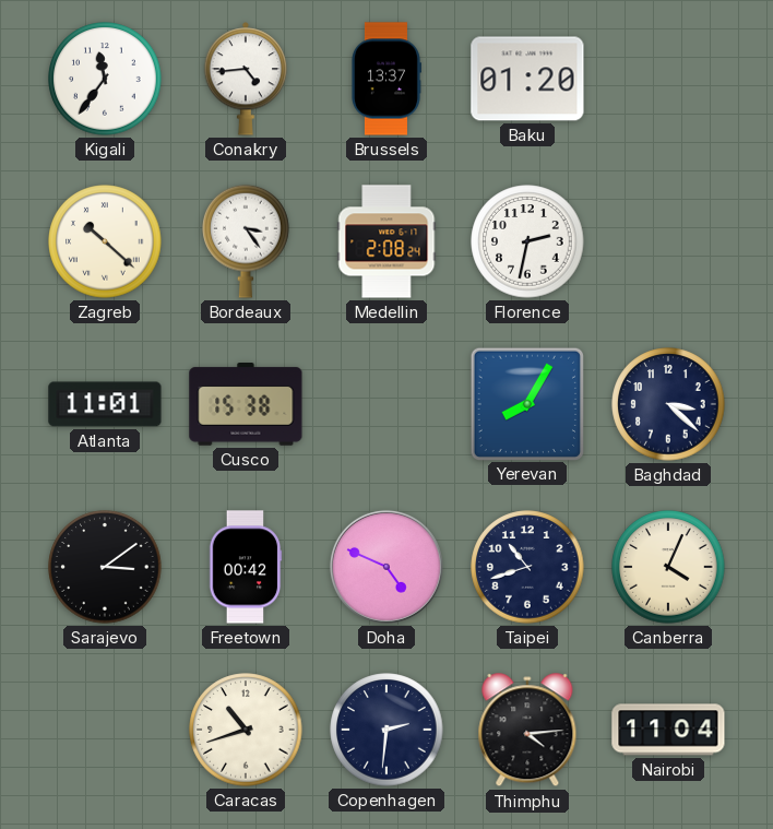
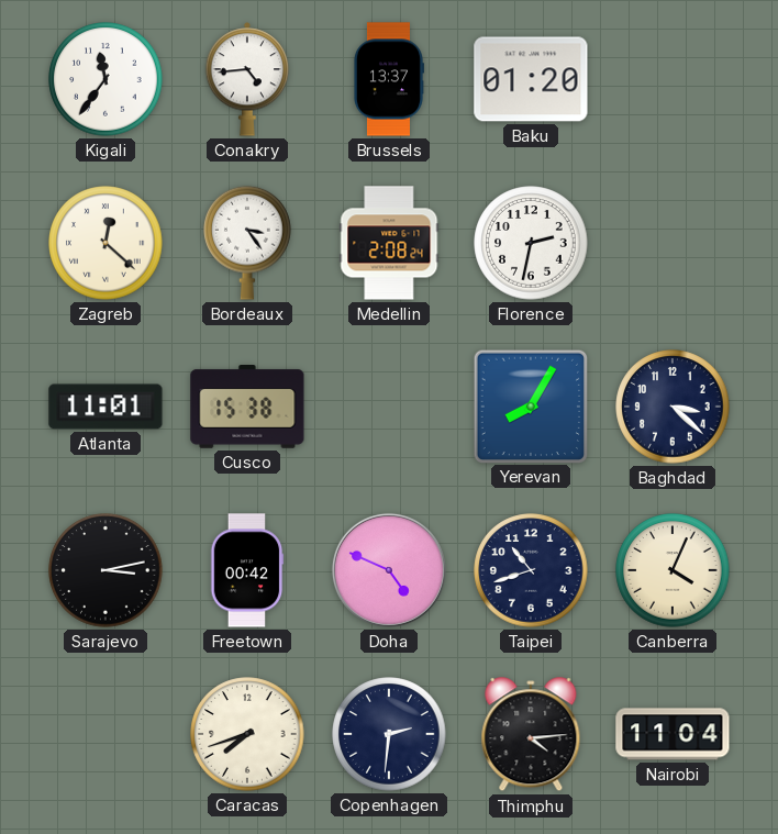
Zagreb: 10:22 -> 12:22 (105, 243)
Sarajevo: 3:09 -> 3:13 (105, 570)
Caracas: 10:42 -> 7:42 (247, 734)
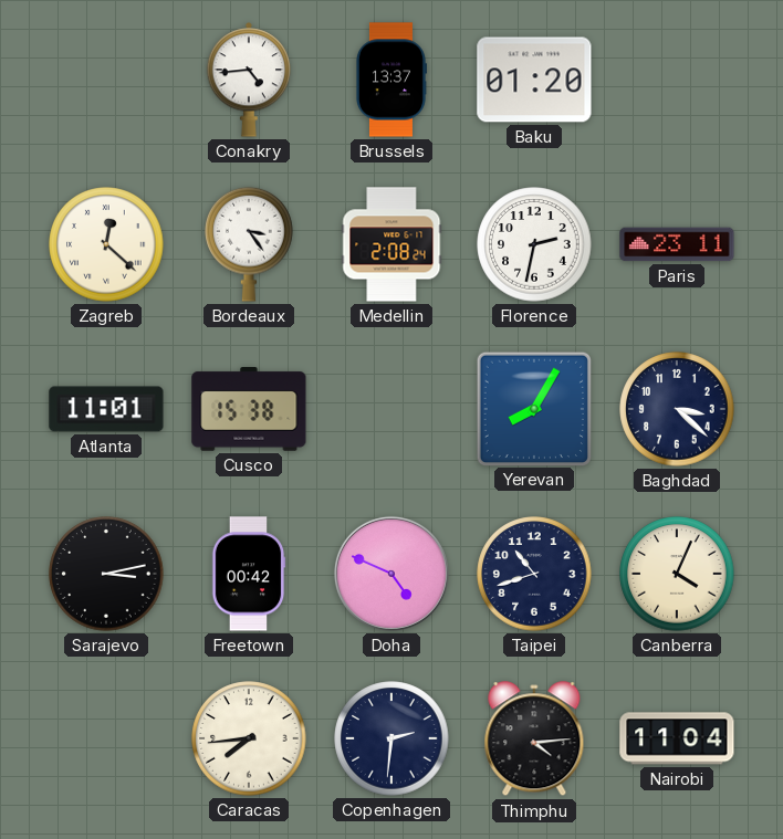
Kigali: 11:36 -> none (105, 79)
Paris: none -> 23:11 (677, 244)
Caracas: 7:42 -> 7:44 (249, 738)
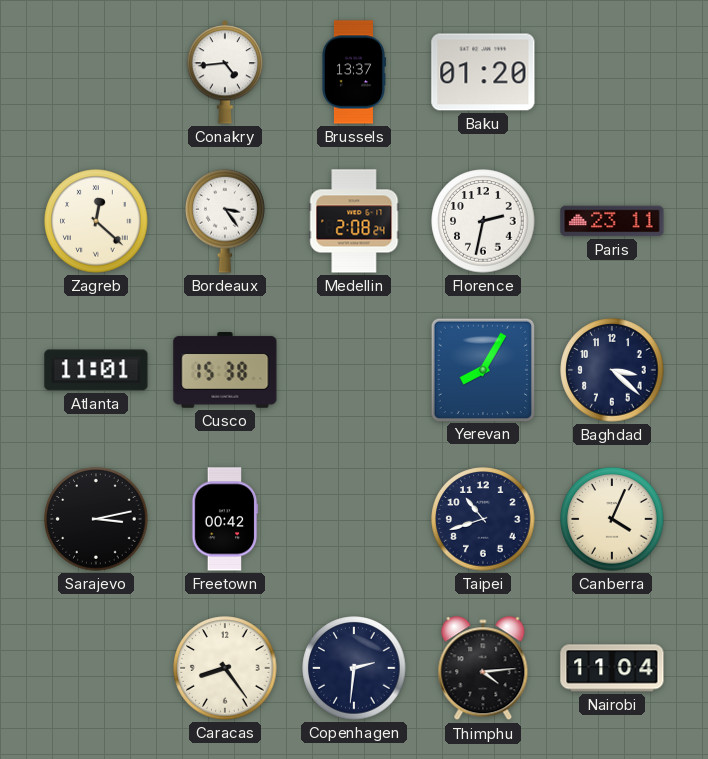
Doha: 4:49 -> none (391, 574)
Caracas: 7:44 -> 8:24 (225, 668)
